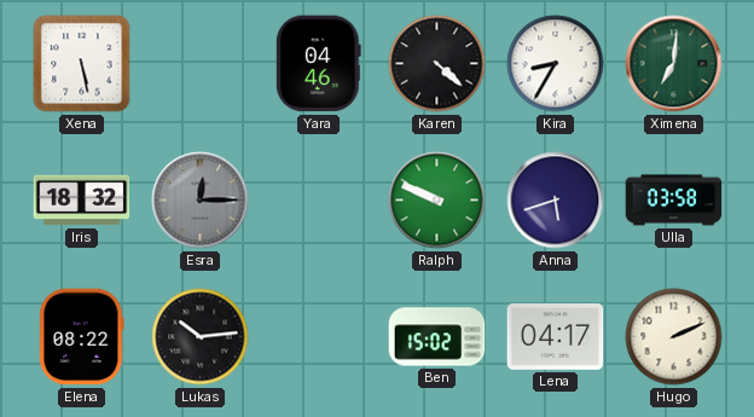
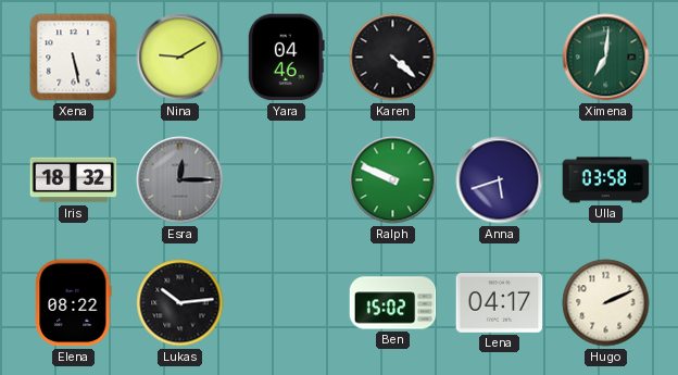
Nina: none -> 9:10 (180, 58)
Kira: 8:35 -> none (556, 64)
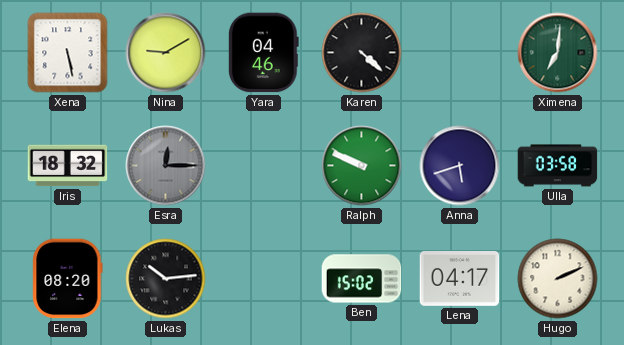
Elena: 08:22 -> 08:20 (68, 279)
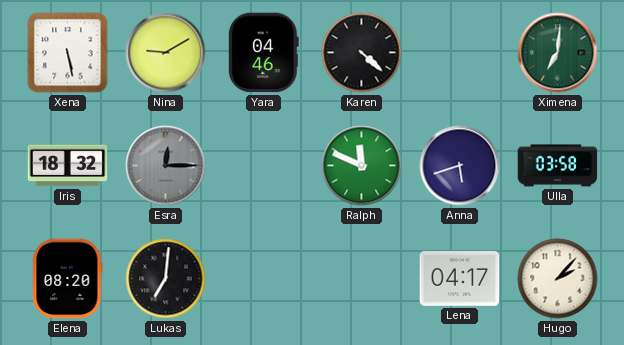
Ralph: 9:49 -> 11:49 (362, 166)
Lukas: 10:14 -> 7:01 (166, 279)
Ben: 15:02 -> none (362, 279)
Hugo: 2:11 -> 2:07 (558, 279)
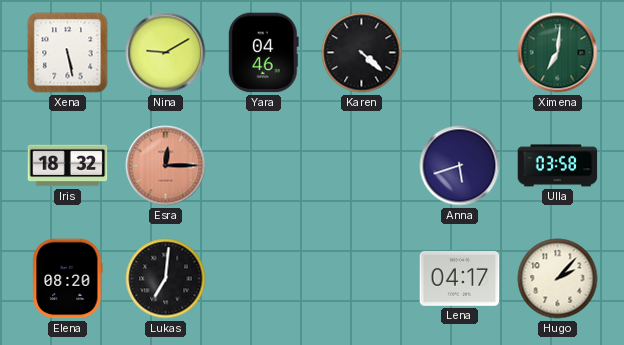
Esra dial: grey -> salmon (166, 166)
Ralph: 11:49 -> none (362, 166)
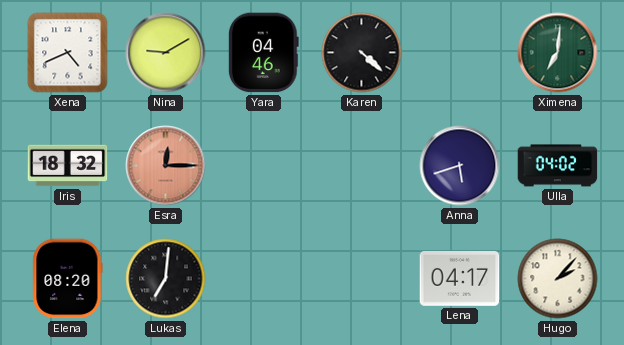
Xena: 5:28 -> 4:41 (68, 53)
Ulla: 03:58 -> 04:02 (558, 166)
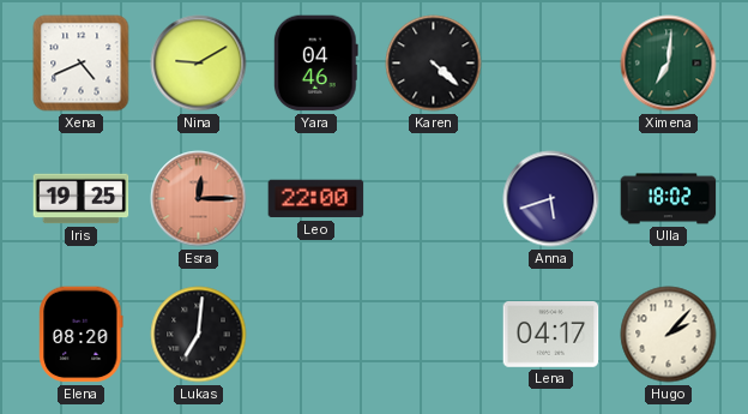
Iris: 18:32 -> 19:25 (82, 199)
Leo: none -> 22:00 (316, 199)
Ulla: 04:02 -> 18:02 (669, 199)
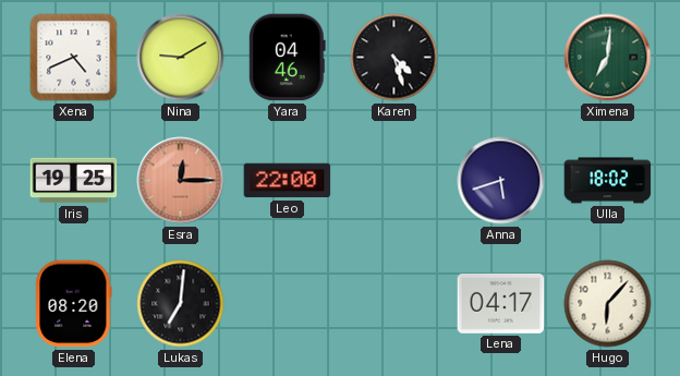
Karen: 4:22 -> 4:27 (394, 58)
Hugo: 2:07 -> 6:07 (608, 304)
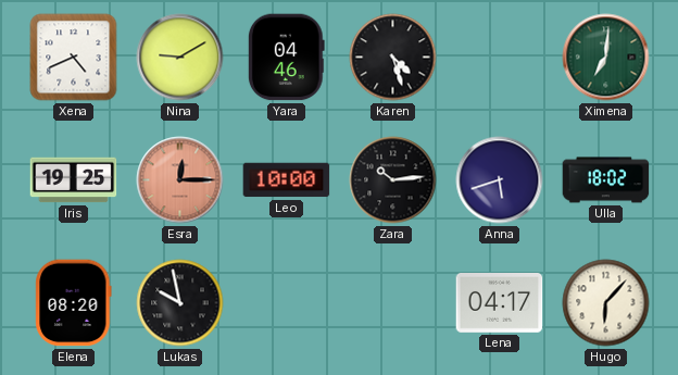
Leo: 22:00 -> 10:00 (287, 180)
Zara: none -> 10:14 (393, 180)
Lukas: 7:01 -> 9:58 (180, 303)
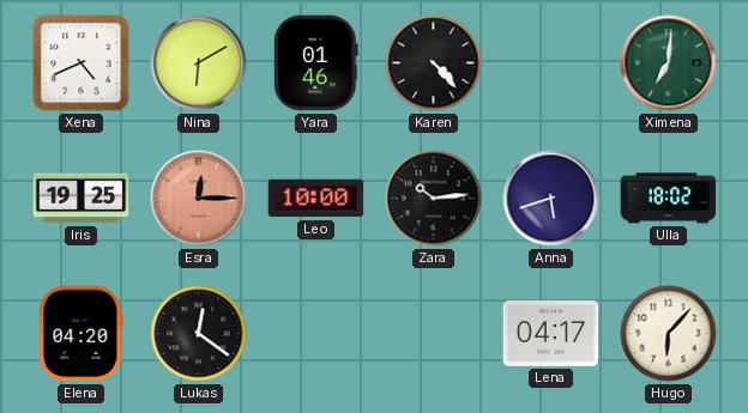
Nina: 9:10 -> 6:10 (199, 63)
Yara: 04:46 -> 01:46 (315, 63)
Karen: 4:27 -> 4:23 (434, 63)
Elena: 08:20 -> 04:20 (82, 334)
Lukas: 9:58 -> 12:21 (199, 334)
